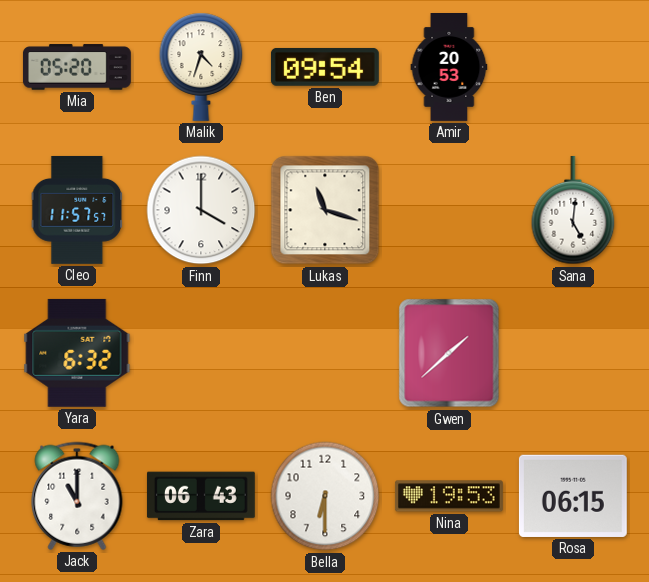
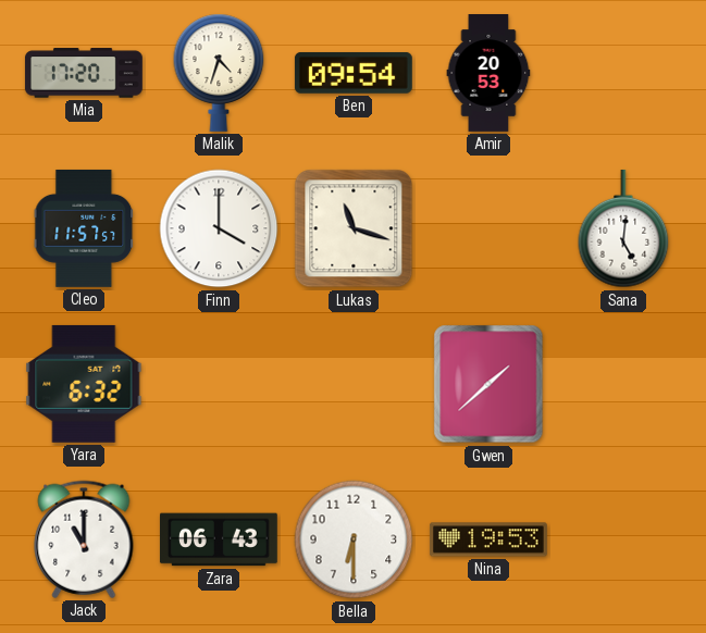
Mia: 05:20 -> 17:20 (84, 73)
Rosa: 06:15 -> none (573, 496)
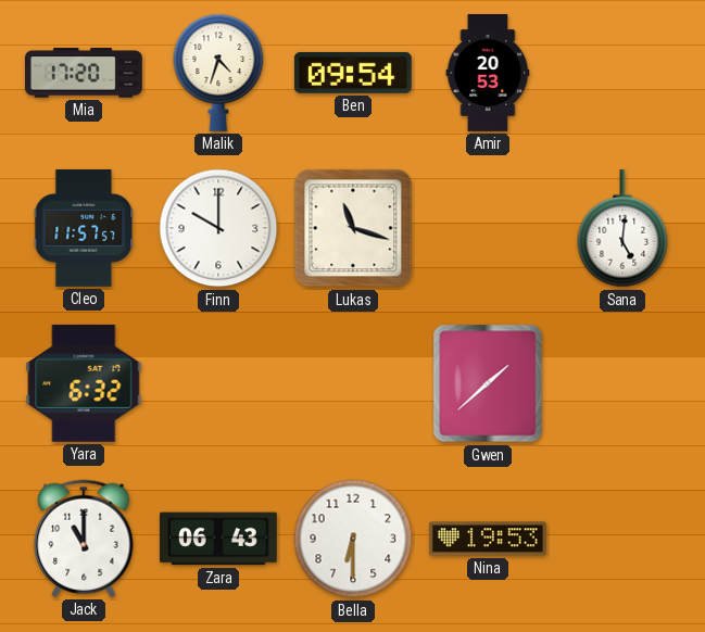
Finn: 4:00 -> 10:00 (218, 228)
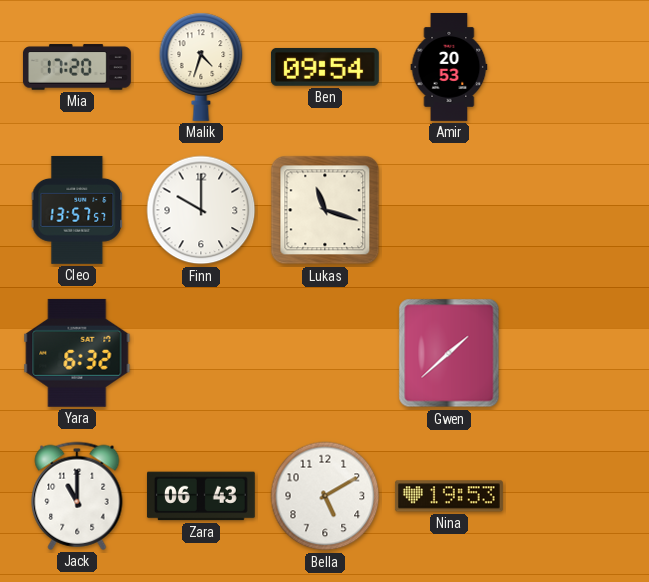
Cleo: 11:57 -> 13:57 (77, 210)
Sana: 5:01 -> none (622, 228)
Bella: 6:30 -> 5:10 (325, 496)
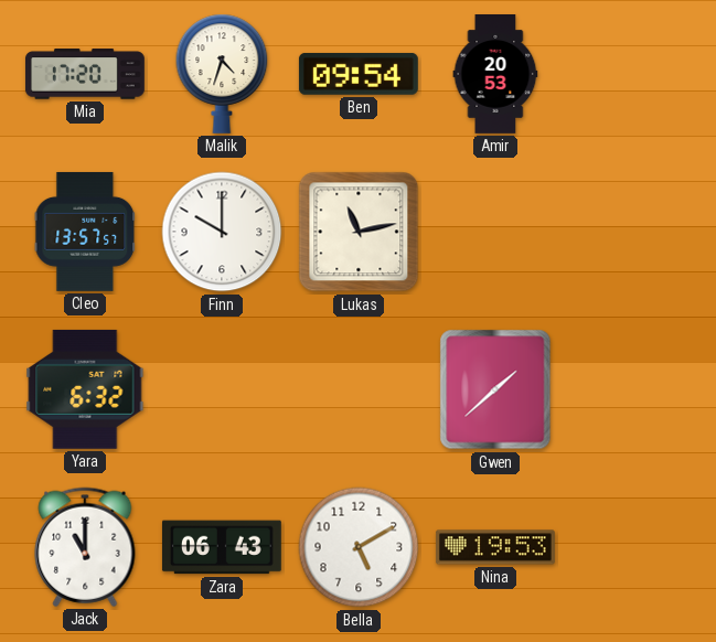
Lukas: 11:18 -> 11:13 (359, 232)
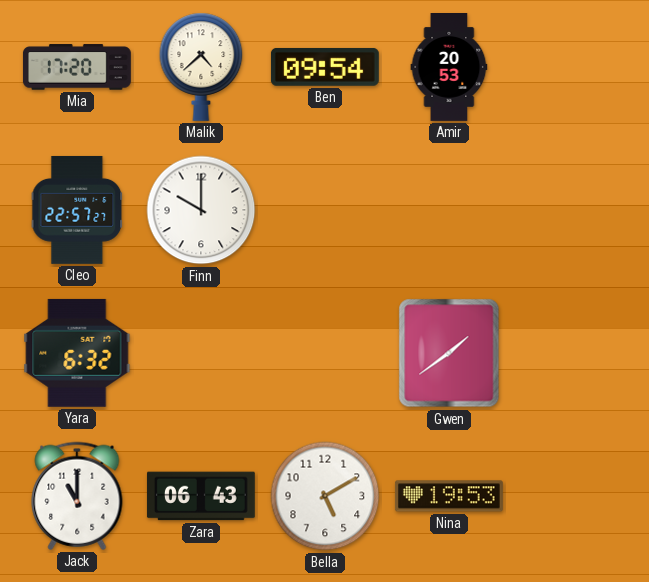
Malik: 4:33 -> 4:38 (201, 67)
Cleo: 13:57 -> 22:57 (77, 210)
Lukas: 11:13 -> none (359, 232)
Gwen: 1:38 -> 1:39 (449, 353)
